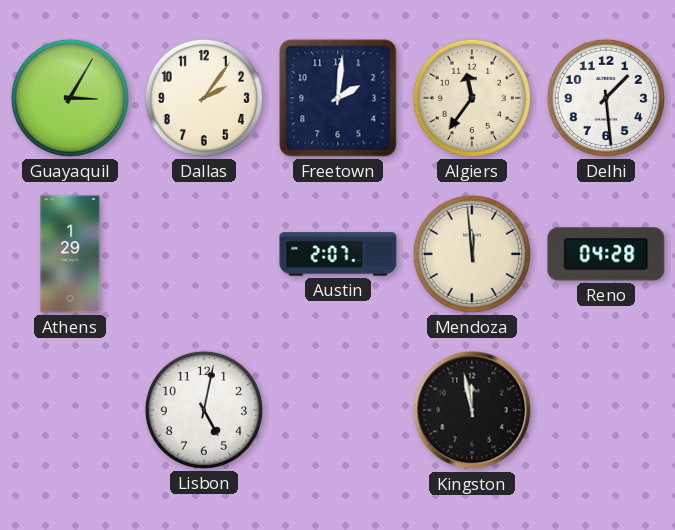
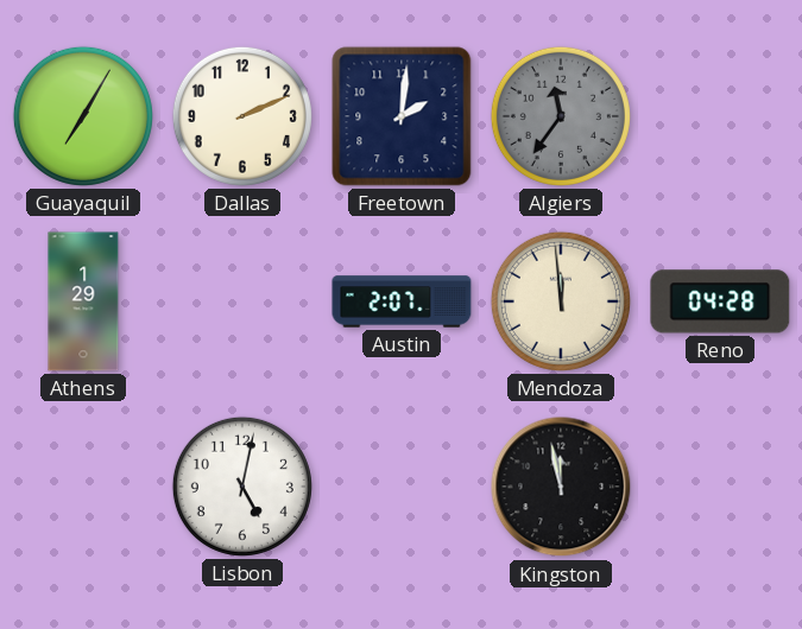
Guayaquil: 3:05 -> 7:05 (83, 116)
Dallas: 2:06 -> 2:11 (242, 116)
Algiers dial: cream -> grey (561, 116)
Delhi: 1:29 -> none (606, 98)
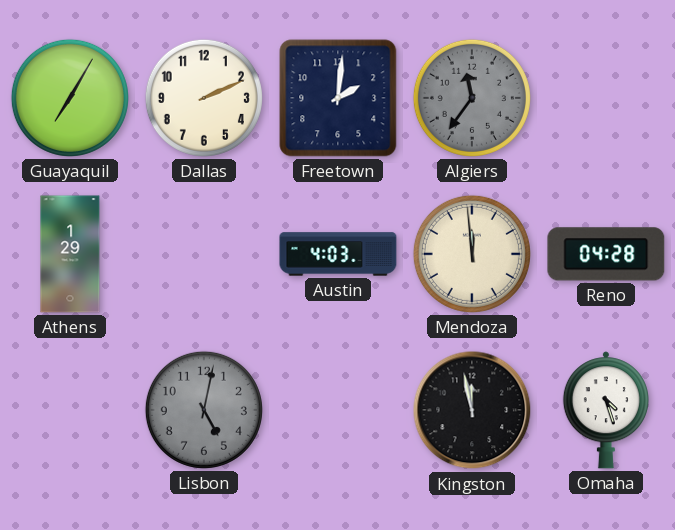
Austin: 2:07 -> 4:03 (338, 254)
Lisbon dial: white -> grey (204, 410)
Omaha: none -> 4:27 (606, 410)
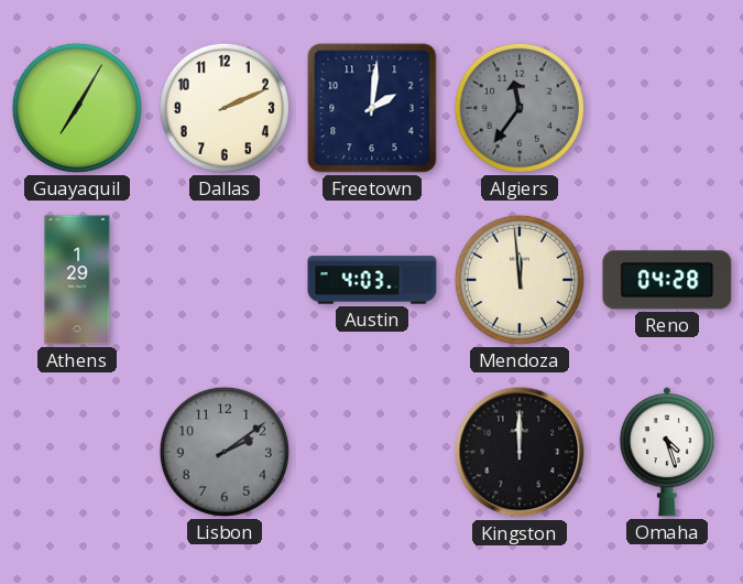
Lisbon: 5:02 -> 2:09 (225, 452)
Kingston: 11:58 -> 12:00 (520, 452)
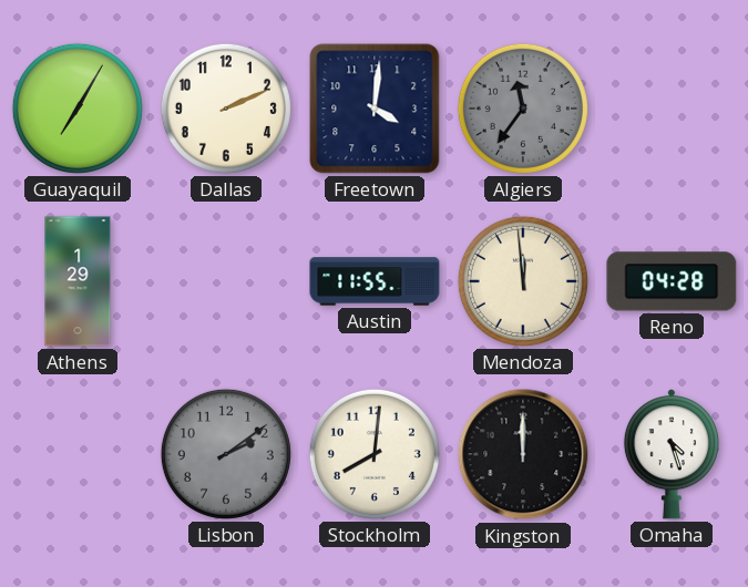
Freetown: 2:01 -> 4:01 (375, 109)
Austin: 4:03 -> 11:55 (375, 281)
Stockholm: none -> 8:01 (375, 454)
